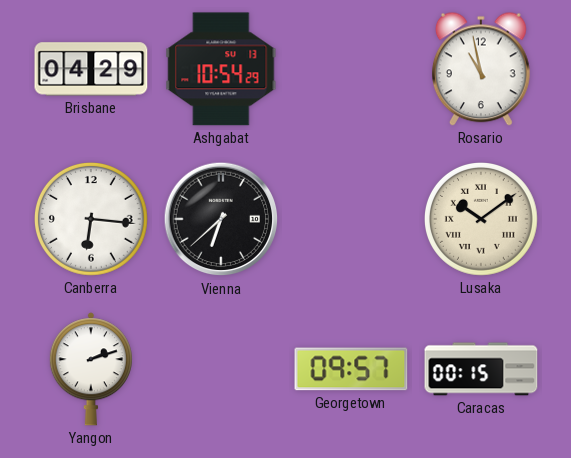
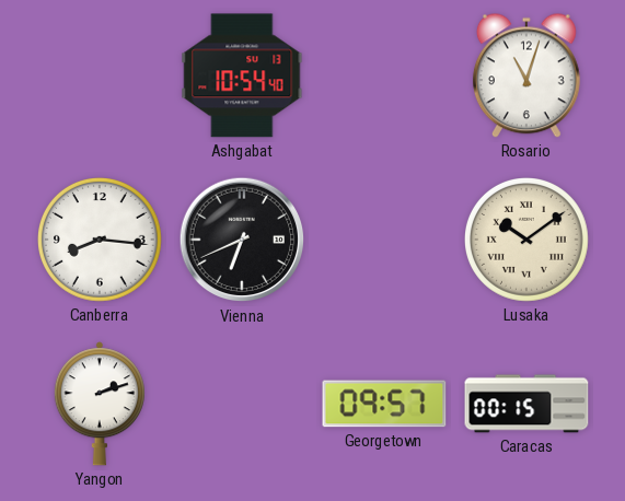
Brisbane: 04:29 -> none (91, 69)
Ashgabat: 10:54:29 -> 10:54:40 (242, 75)
Rosario: 10:58 -> 11:03 (526, 75)
Canberra: 6:16 -> 8:16 (101, 241)
Vienna: 6:38 -> 6:41 (242, 240)
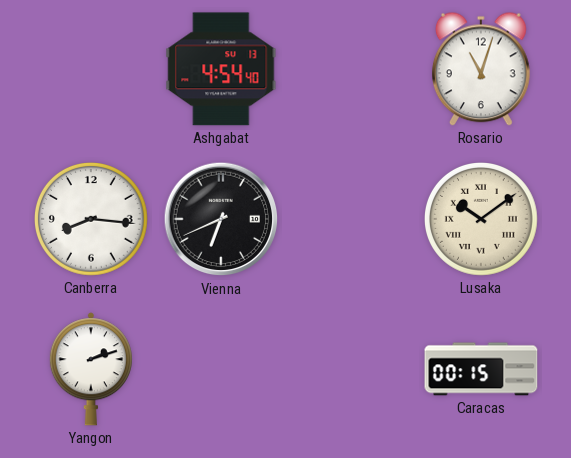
Ashgabat: 10:54 -> 4:54 (221, 69)
Georgetown: 09:57 -> none (384, 404)
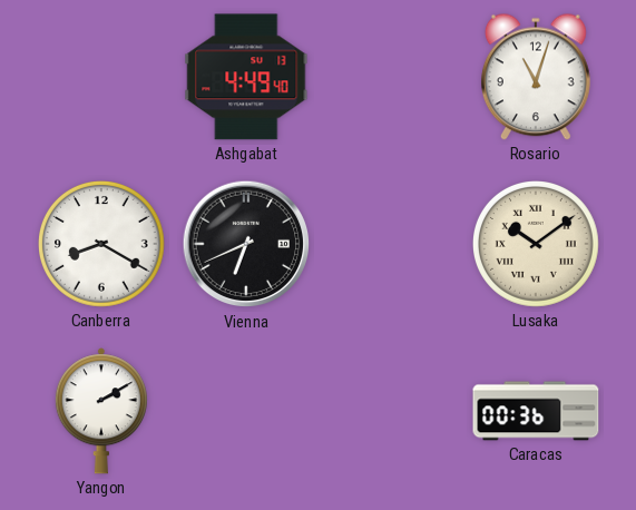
Ashgabat: 4:54 -> 4:49 (246, 77)
Canberra: 8:16 -> 8:20 (102, 245)
Yangon: 2:12 -> 2:10 (101, 411)
Caracas: 00:15 -> 00:36 (536, 411)
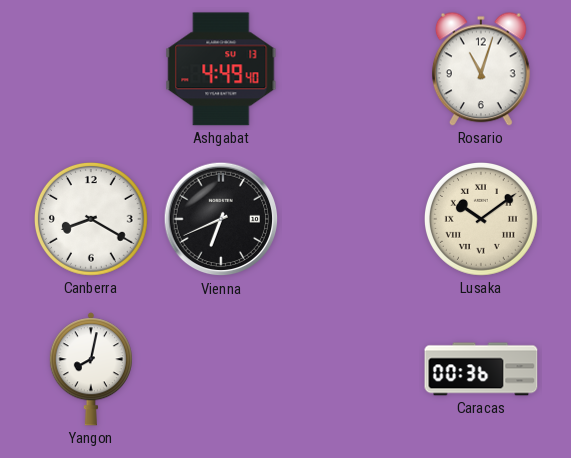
Yangon: 2:10 -> 8:02 (91, 369)
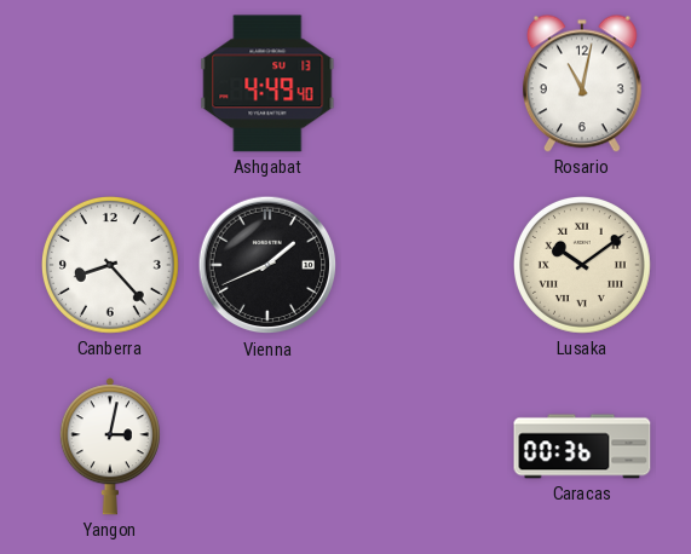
Rosario: 11:03 -> 11:02 (582, 83)
Canberra: 8:20 -> 8:23 (111, 266)
Vienna: 6:41 -> 1:41 (267, 265)
Yangon: 8:02 -> 3:02 (110, 446)
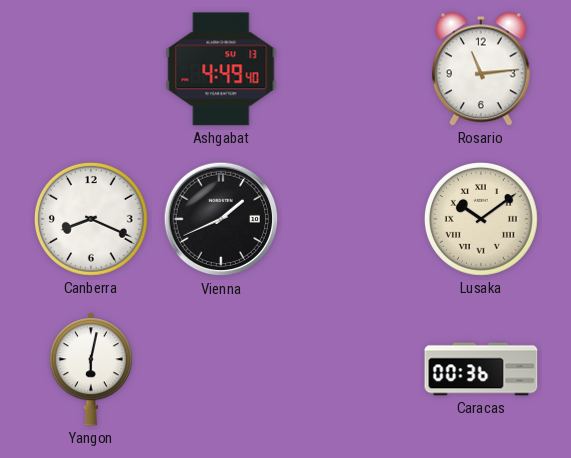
Rosario: 11:02 -> 11:14 (481, 69)
Canberra: 8:23 -> 8:19 (92, 220)
Yangon: 3:02 -> 6:02 (91, 369)
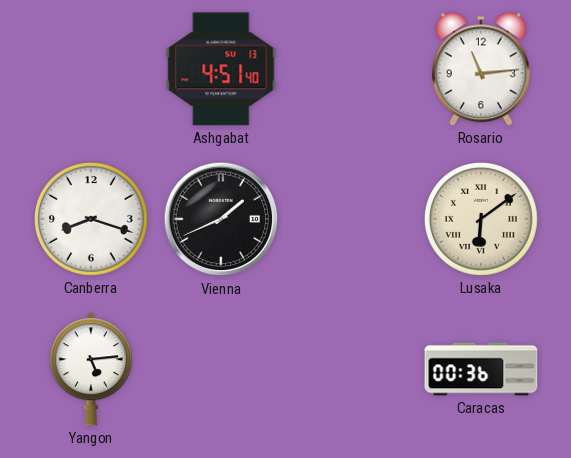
Ashgabat: 4:49 -> 4:51 (221, 69)
Canberra: 8:19 -> 8:18 (92, 220)
Lusaka: 10:09 -> 6:09 (482, 220)
Yangon: 6:02 -> 5:14 (91, 369)
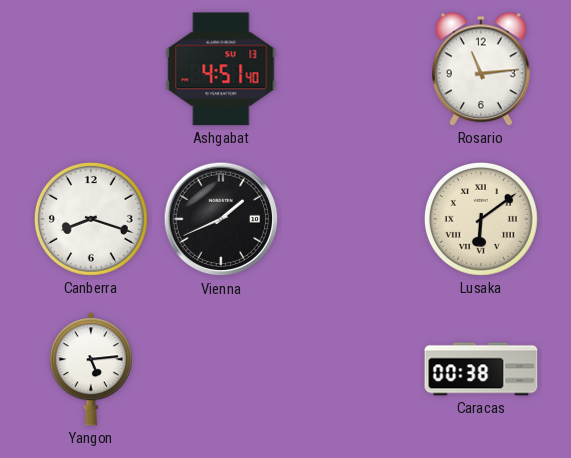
Caracas: 00:36 -> 00:38 (481, 369)
